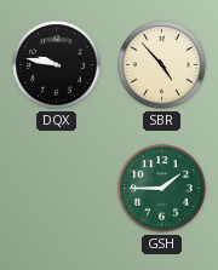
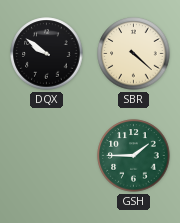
DQX: 9:47 -> 9:51 (47, 54)
SBR: 4:53 -> 4:22 (134, 54)
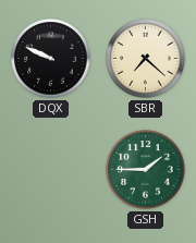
DQX: 9:51 -> 9:49 (51, 59)
SBR: 4:22 -> 7:22 (146, 59)
